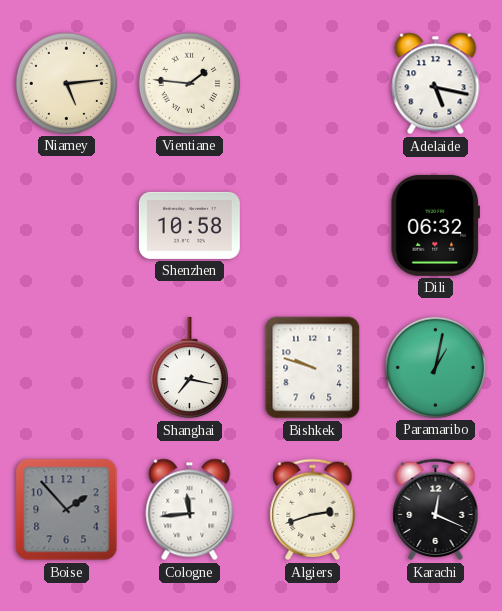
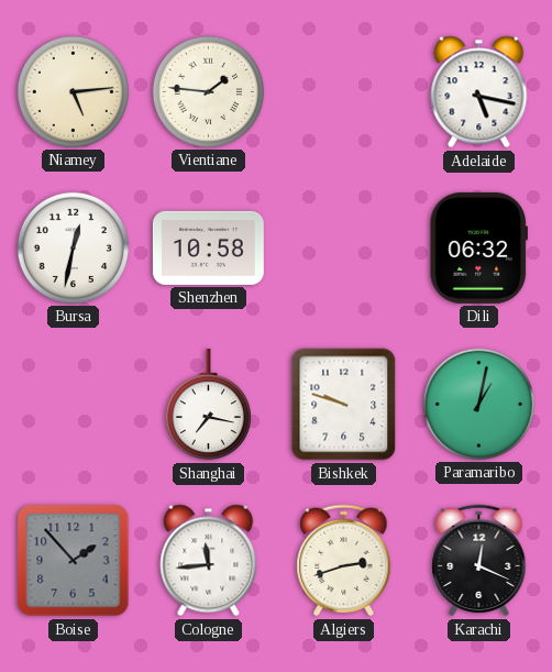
Bursa: none -> 12:32 (73, 247)
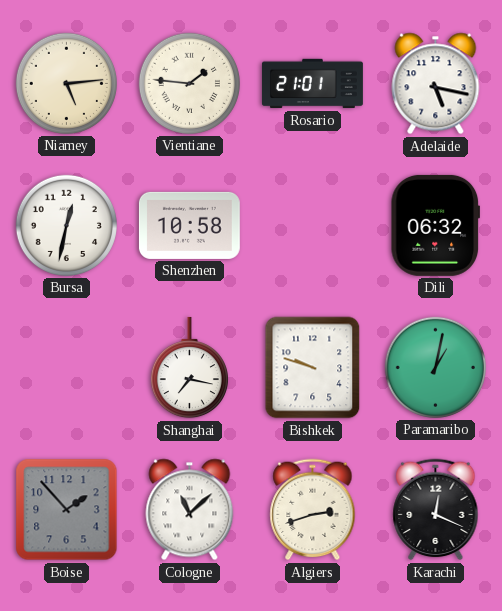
Rosario: none -> 21:01 (312, 84)
Cologne: 11:44 -> 11:08 (190, 510)
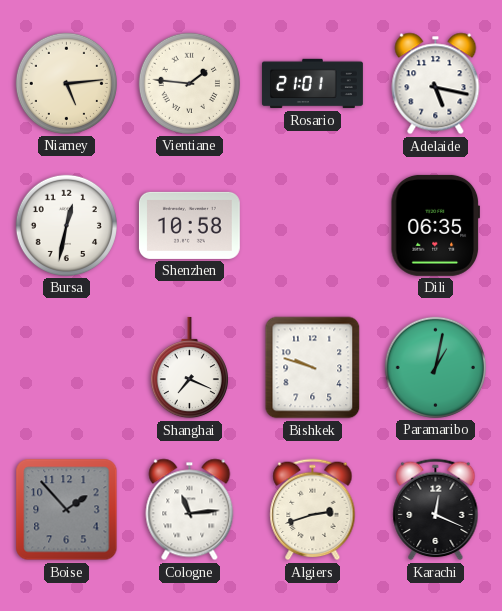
Dili: 06:32 -> 06:35 (435, 225)
Shanghai: 7:17 -> 7:19 (189, 368)
Cologne: 11:08 -> 11:14 (190, 510)
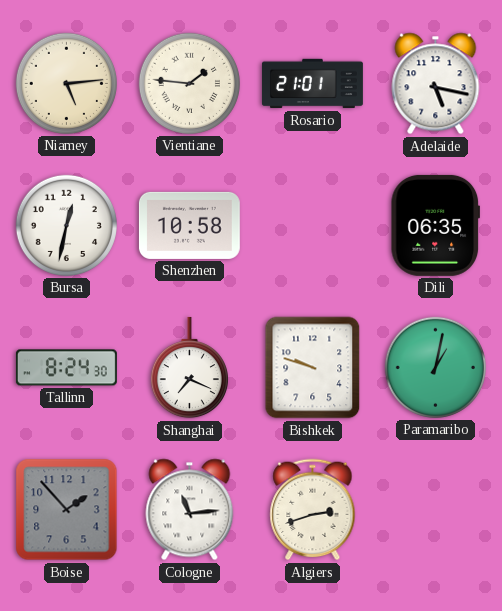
Tallinn: none -> 8:24 (66, 368)
Karachi: 12:19 -> none (436, 510)
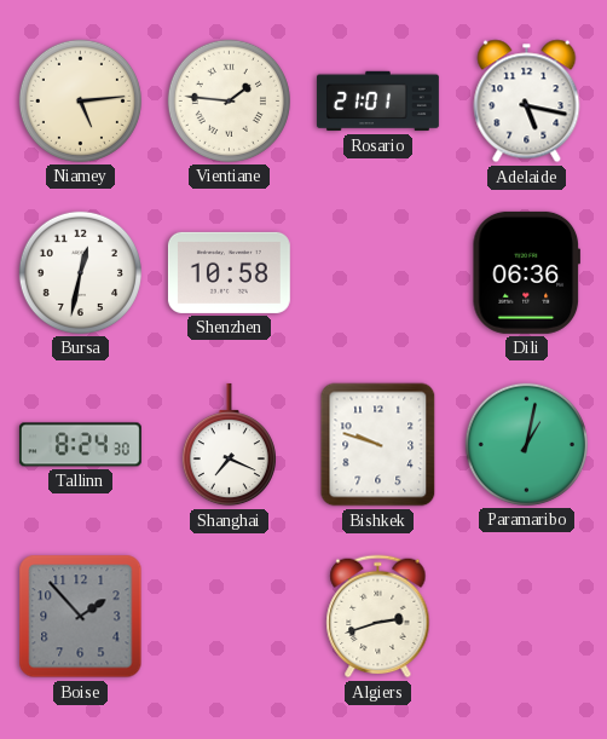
Dili: 06:35 -> 06:36 (526, 272)
Cologne: 11:14 -> none (190, 510)
